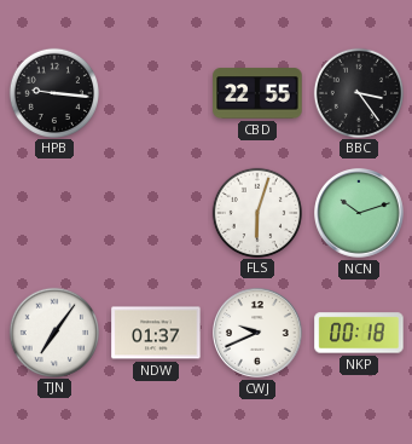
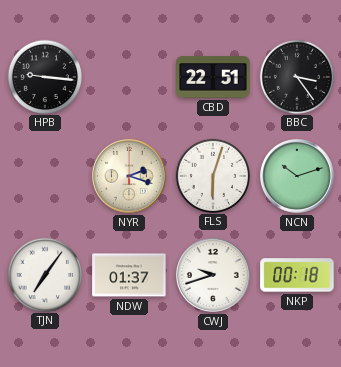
CBD: 22:55 -> 22:51 (213, 77)
NYR: none -> 2:18 (130, 177)
CWJ: 9:41 -> 9:42 (214, 276)
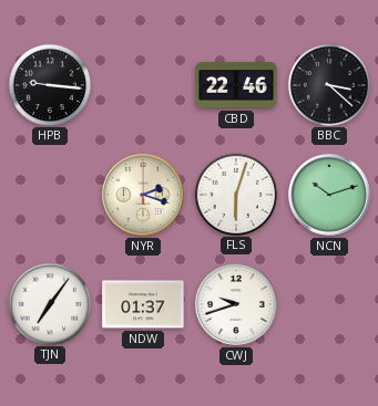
CBD: 22:51 -> 22:46 (236, 85)
BBC: 3:24 -> 3:22 (328, 84)
NKP: 00:18 -> none (297, 275)
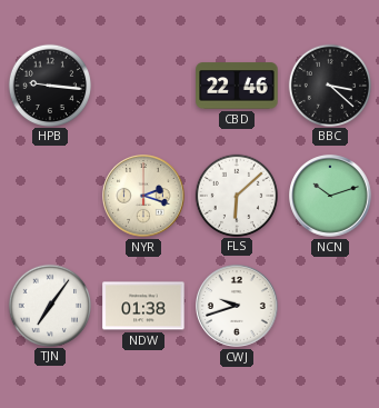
FLS: 6:03 -> 6:08 (236, 195)
NDW: 01:37 -> 01:38 (143, 306)
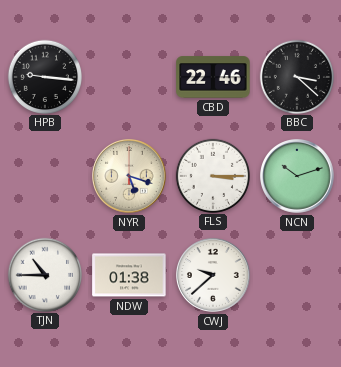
NYR: 2:18 -> 5:18 (130, 177)
FLS: 6:08 -> 3:15 (212, 175)
TJN: 7:06 -> 10:45 (44, 274)
CWJ: 9:42 -> 9:38 (214, 276)
